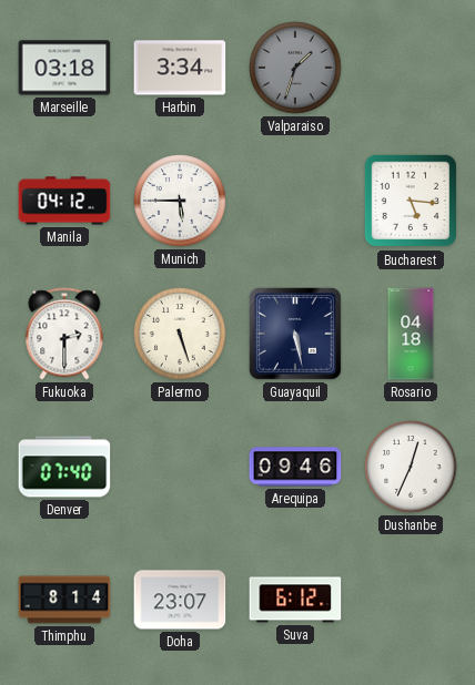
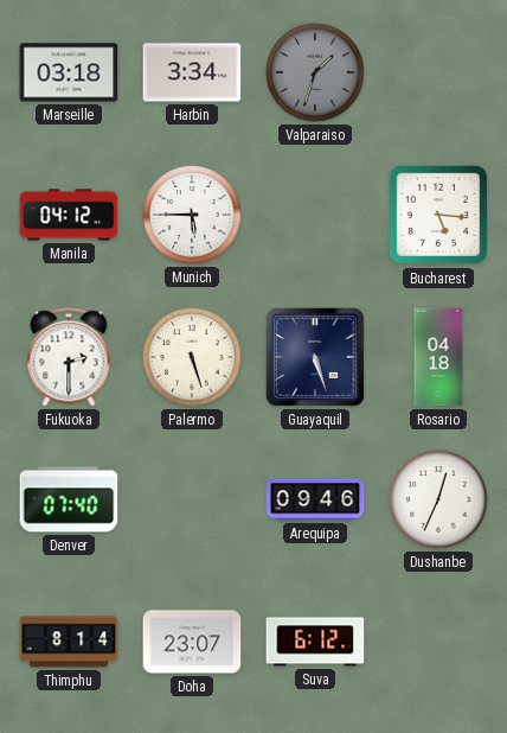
Guayaquil: 5:28 -> 5:27 (315, 357)
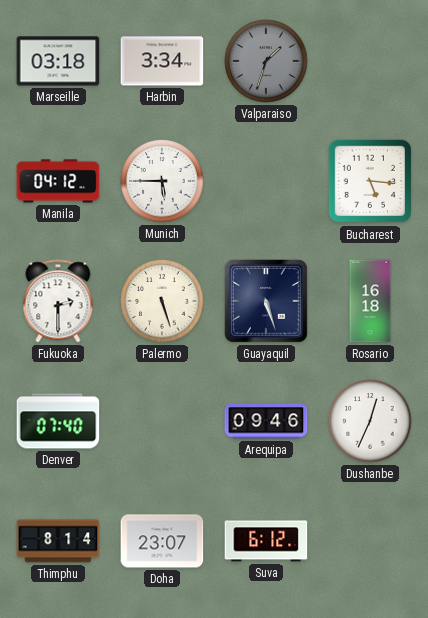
Rosario: 04:18 -> 16:18 (370, 301)
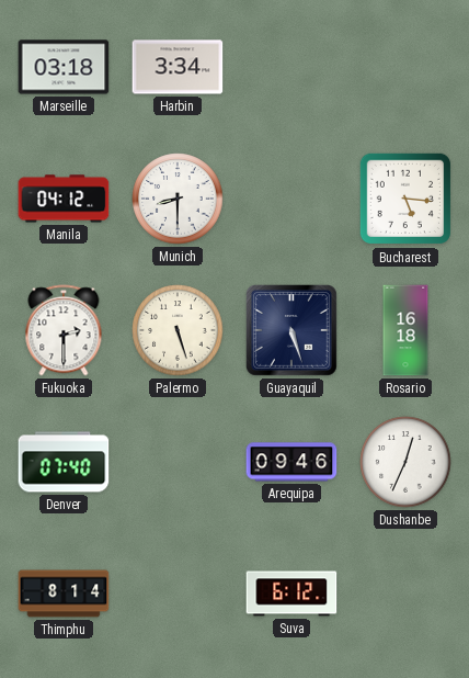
Valparaiso: 1:33 -> none (266, 61)
Munich: 5:45 -> 8:30 (178, 199)
Doha: 23:07 -> none (162, 541)
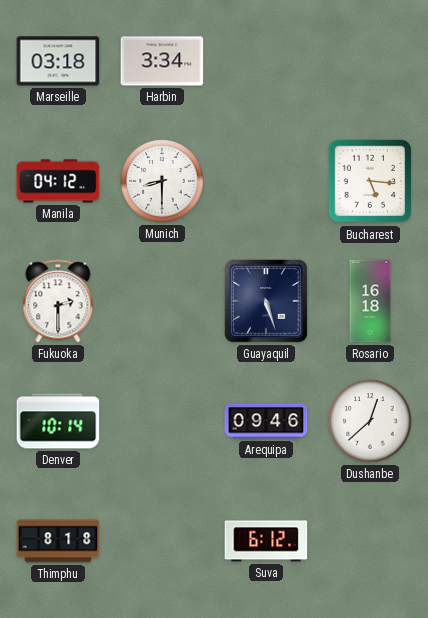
Palermo: 5:27 -> none (178, 330)
Denver: 07:40 -> 10:14 (58, 421)
Dushanbe: 12:34 -> 12:38 (370, 421)
Thimphu: 8:14 -> 8:18 (58, 541)
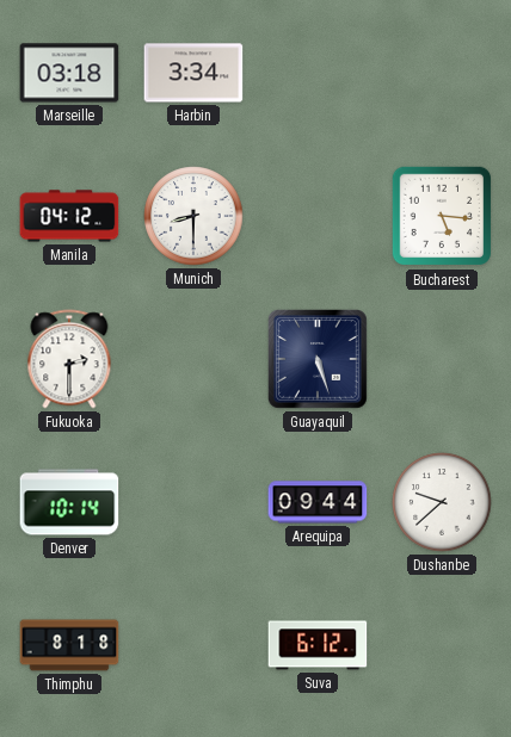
Rosario: 16:18 -> none (370, 301)
Arequipa: 09:46 -> 09:44 (318, 502)
Dushanbe: 12:38 -> 9:38 (442, 502)
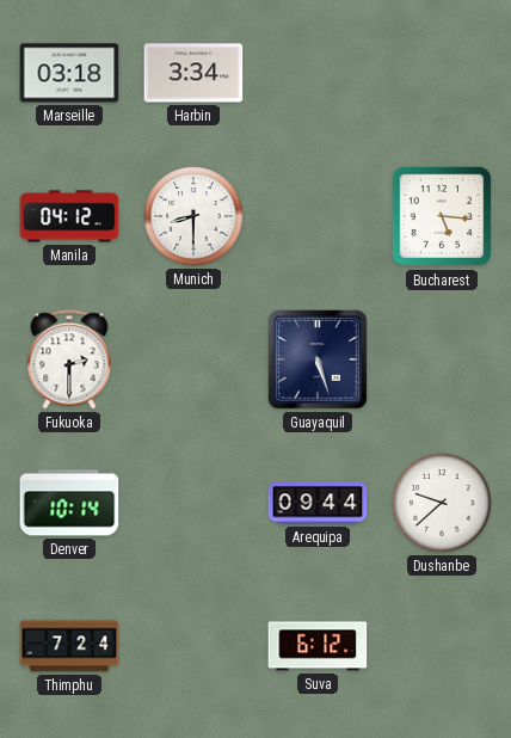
Thimphu: 8:18 -> 7:24 (69, 646)
